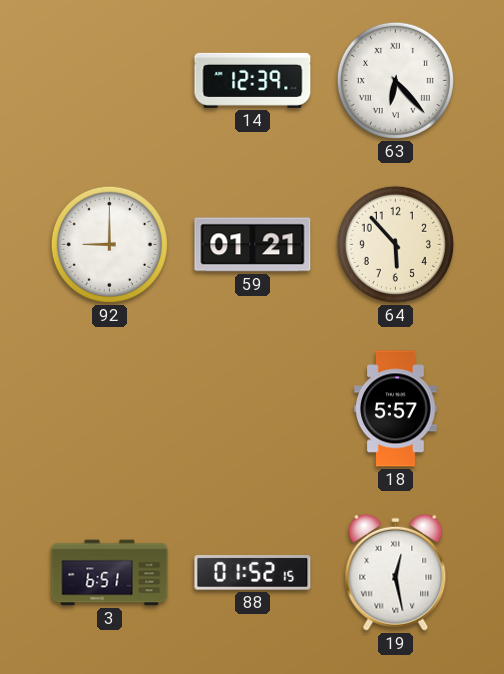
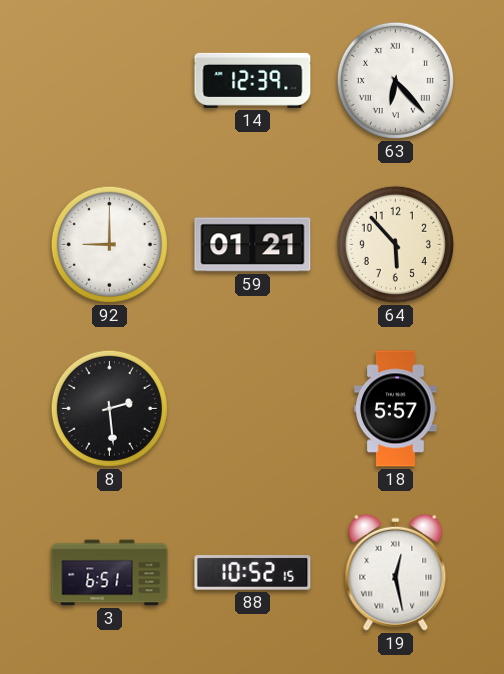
8: none -> 2:29 (109, 408)
88: 01:52 -> 10:52 (253, 573)
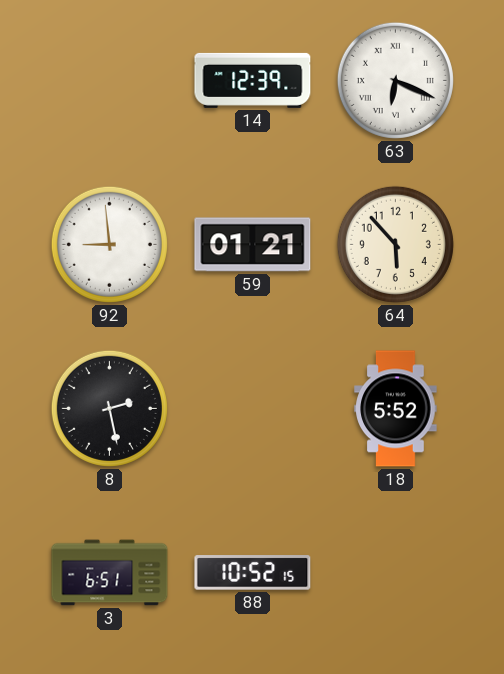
63: 6:23 -> 6:19 (395, 80)
92: 9:00 -> 8:59 (109, 244)
8: 2:29 -> 2:28 (109, 408)
18: 5:57 -> 5:52 (396, 409)
19: 12:28 -> none (396, 572)
